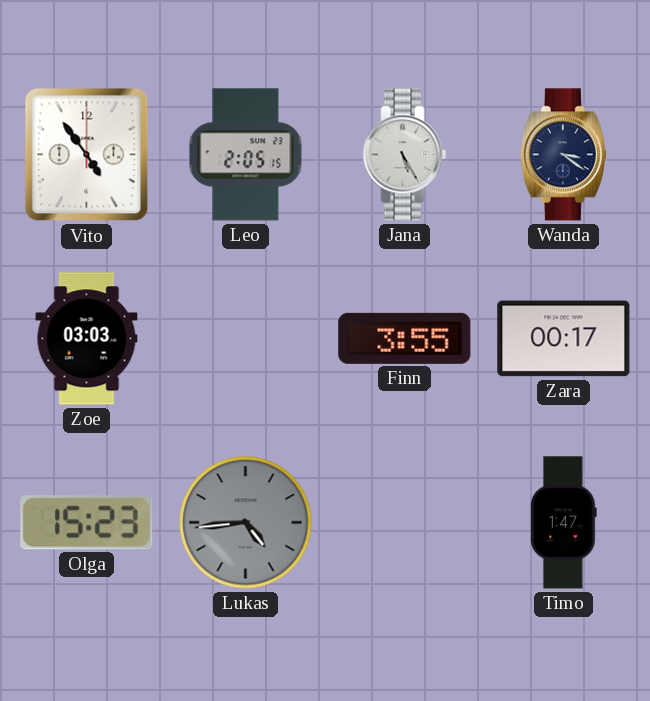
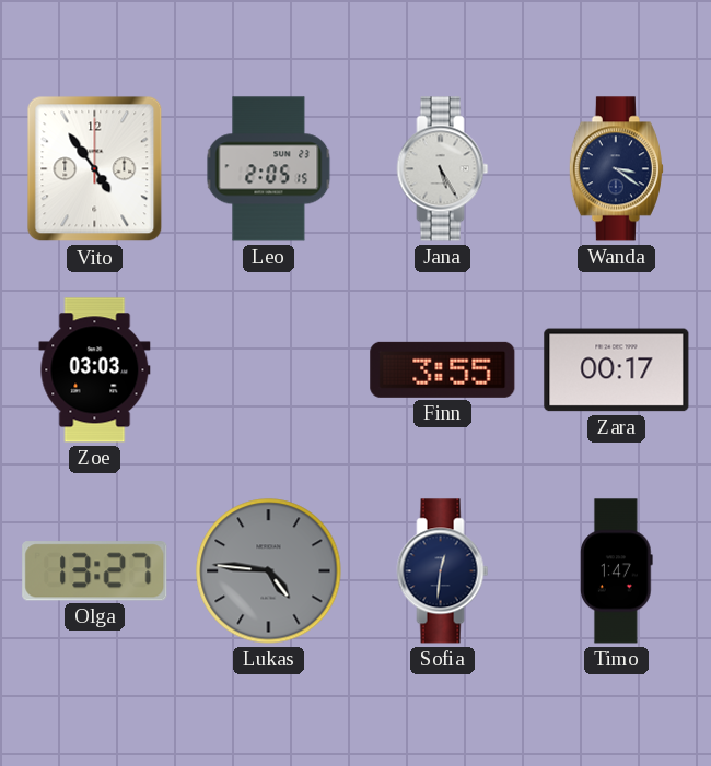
Olga: 15:23 -> 13:27 (95, 571)
Lukas: 4:44 -> 4:46 (269, 571)
Sofia: none -> 12:31 (443, 571)
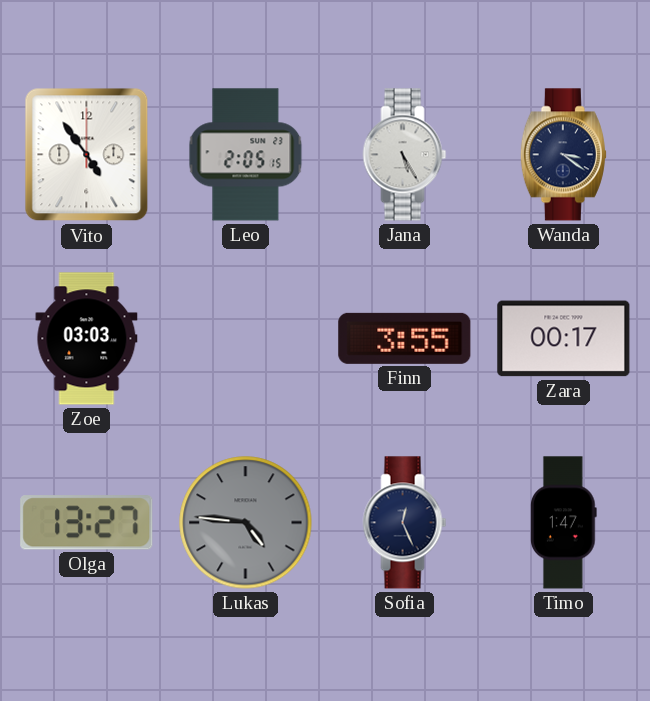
Sofia: 12:31 -> 12:26 (405, 523)
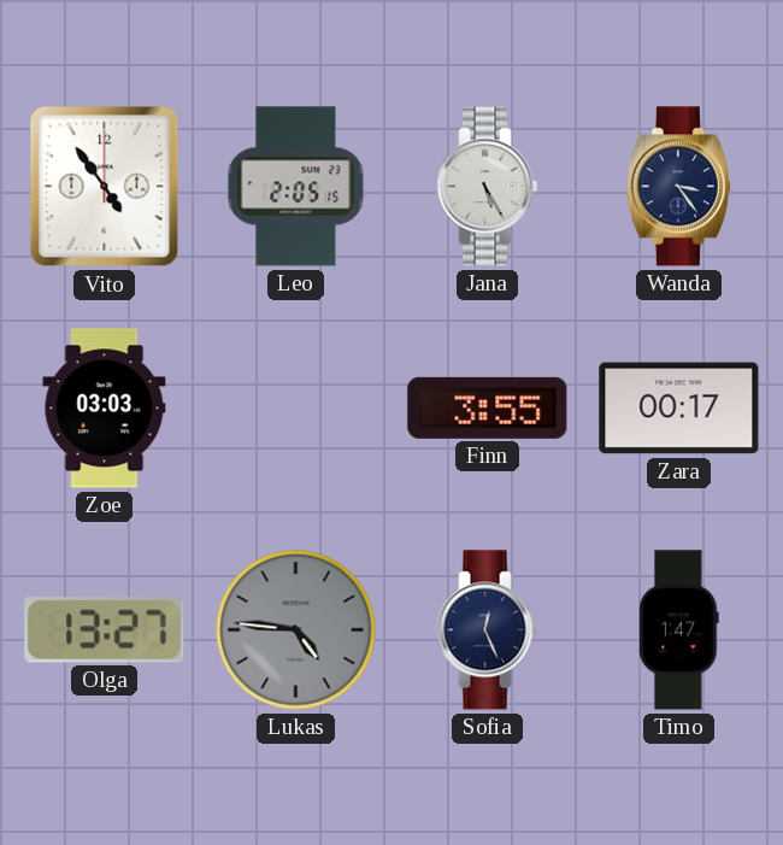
Wanda: 3:21 -> 3:24 (678, 187)
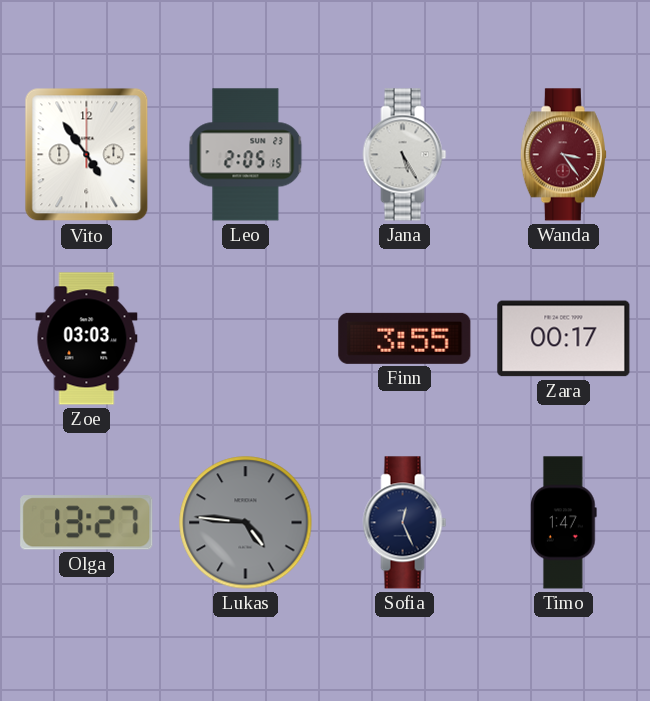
Wanda dial: navy -> burgundy (563, 155)
